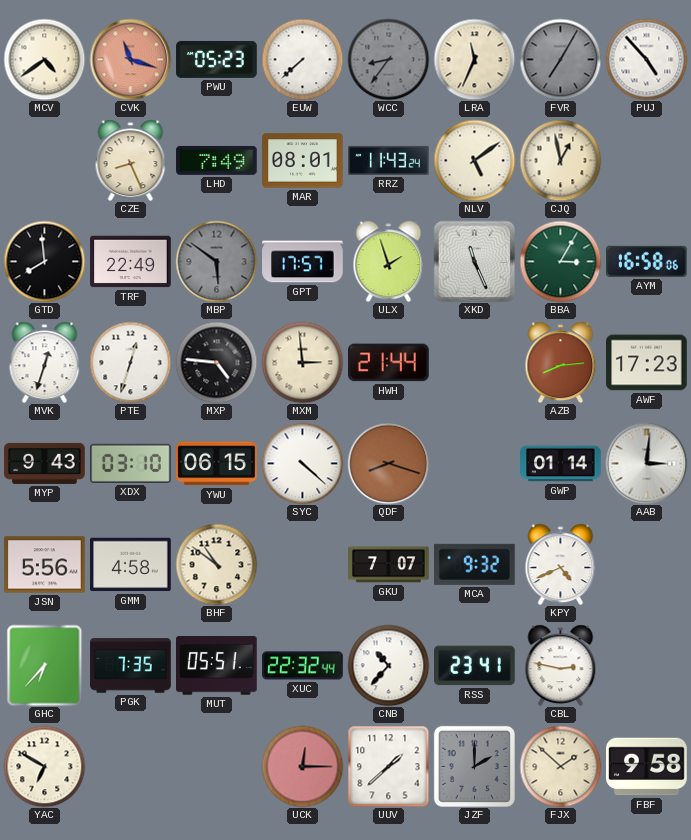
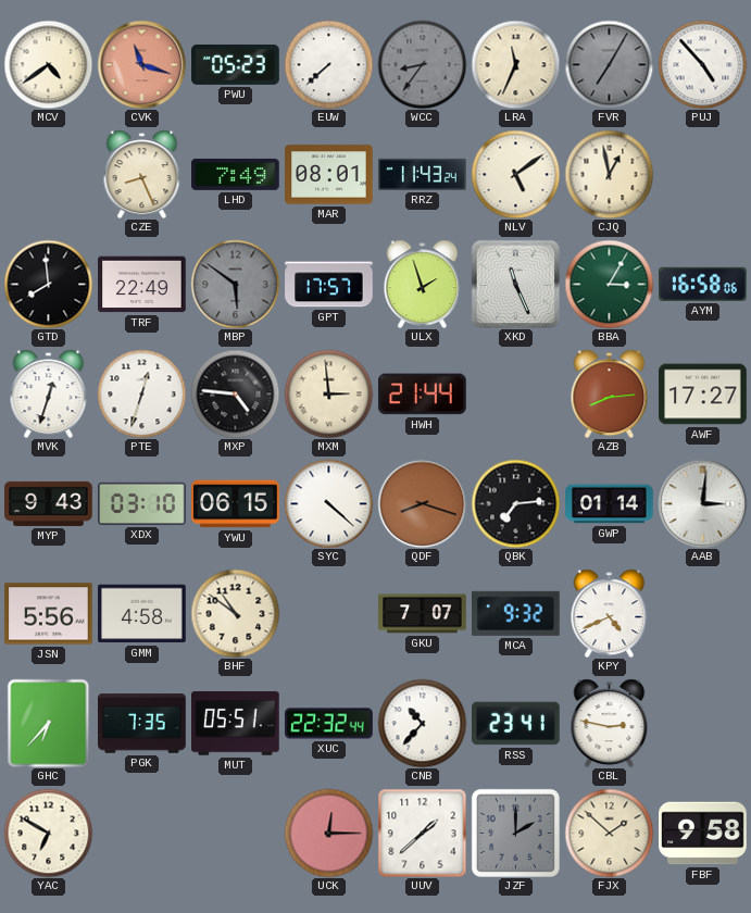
AWF: 17:23 -> 17:27 (703, 395)
QBK: none -> 7:14 (515, 503)
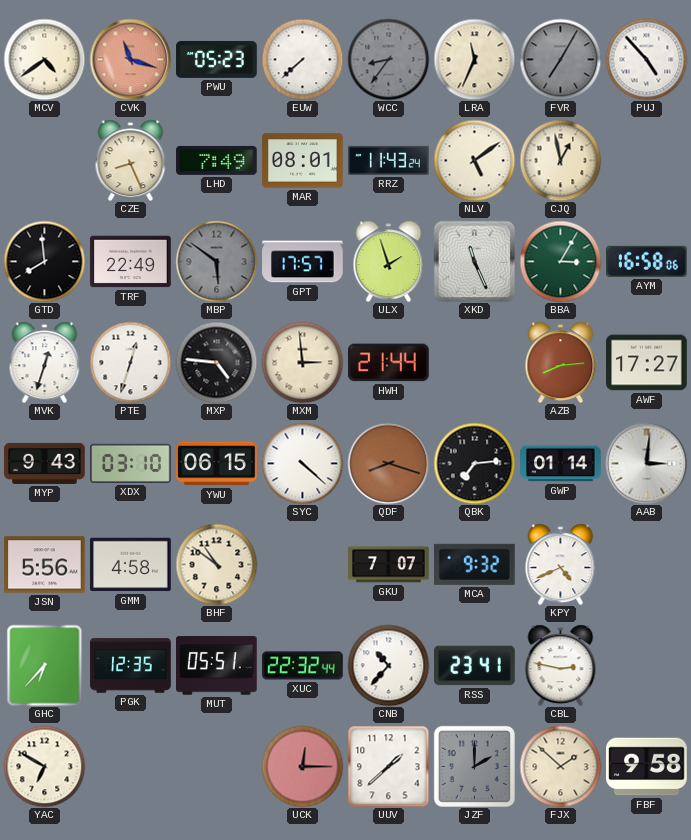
PGK: 7:35 -> 12:35 (131, 666)
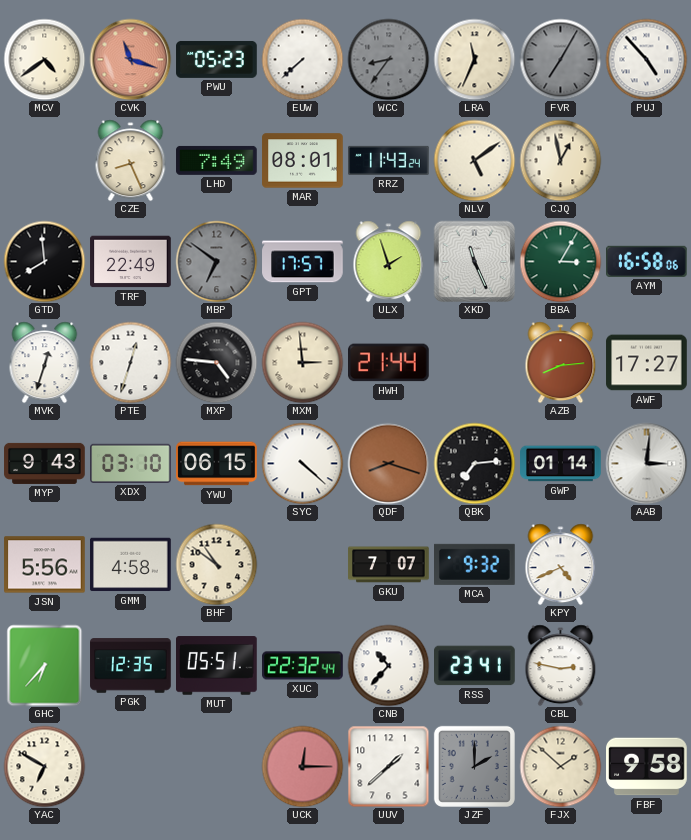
MBP: 5:51 -> 6:51 (216, 261)
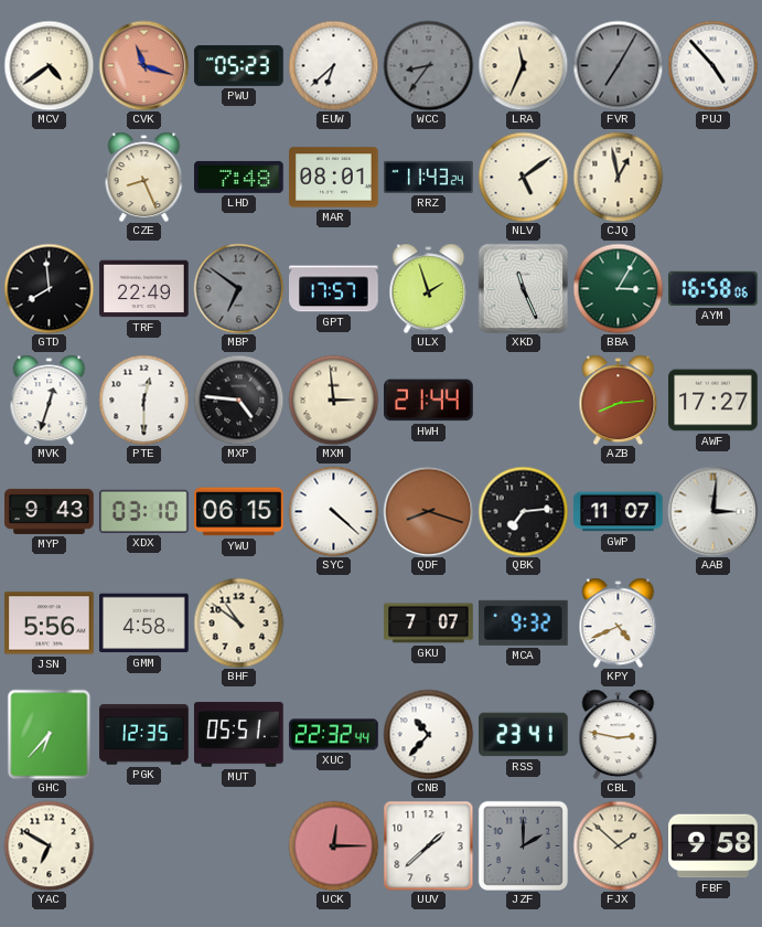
EUW: 7:38 -> 6:38 (333, 65)
LHD: 7:49 -> 7:48 (239, 177)
PTE: 12:33 -> 12:30 (143, 399)
GWP: 01:14 -> 11:07 (619, 512)
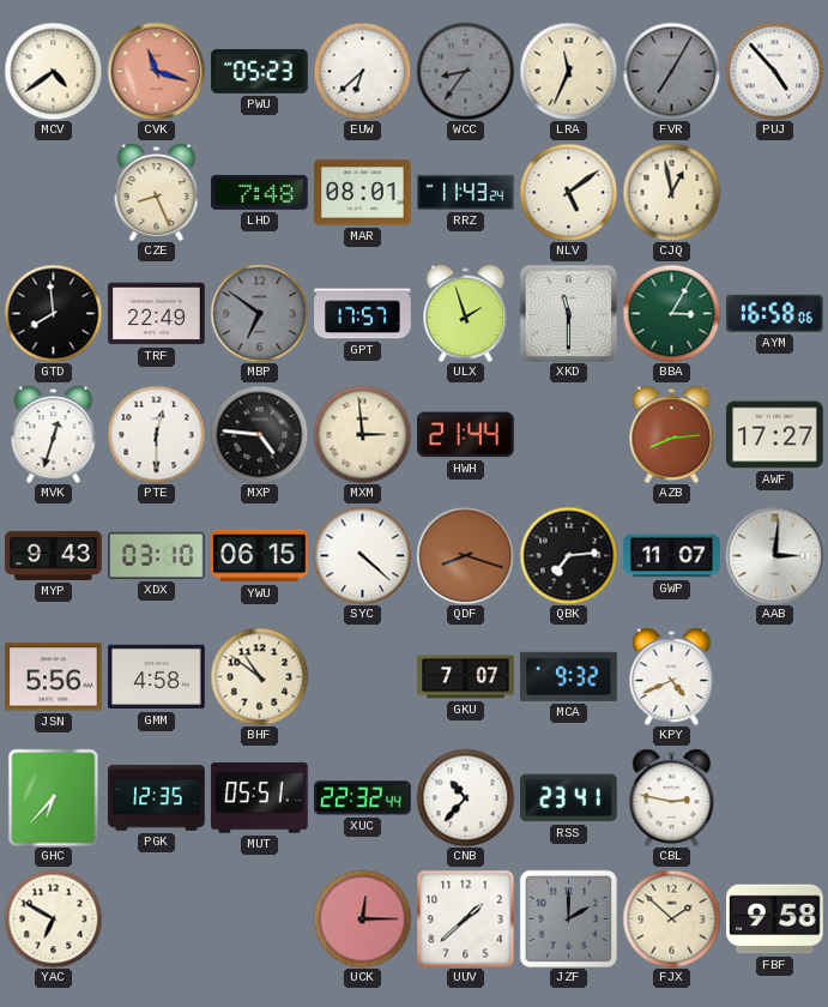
XKD: 11:26 -> 11:30 (568, 313)
